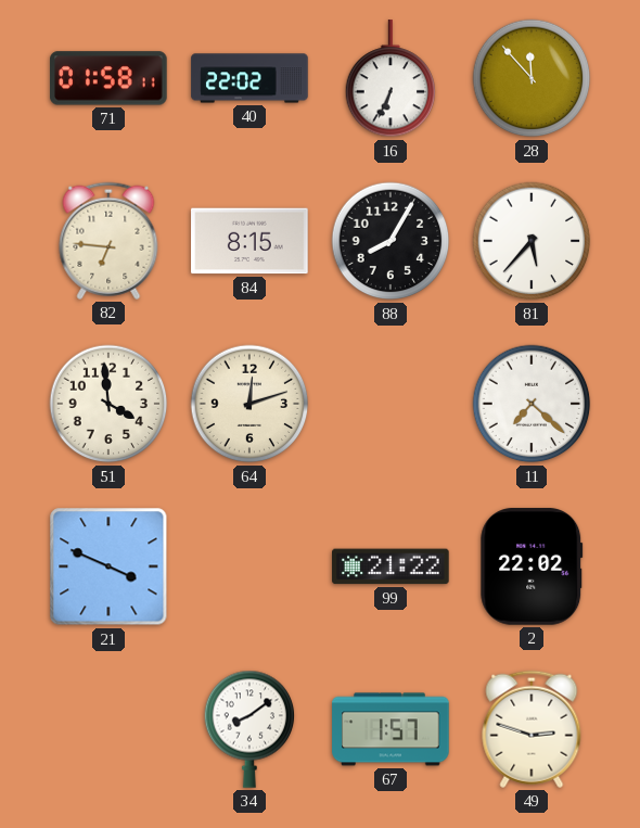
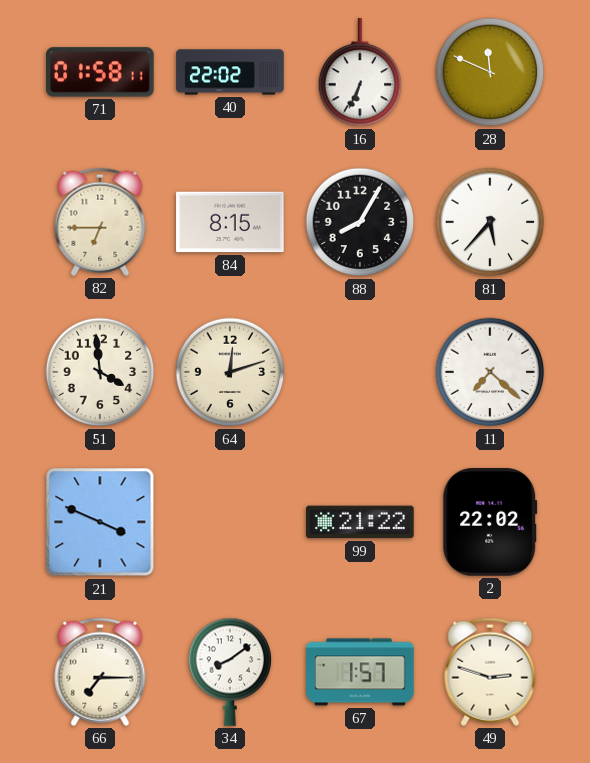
28: 11:53 -> 11:49 (490, 72)
82: 6:46 -> 6:45 (100, 222)
66: none -> 7:15 (100, 672)
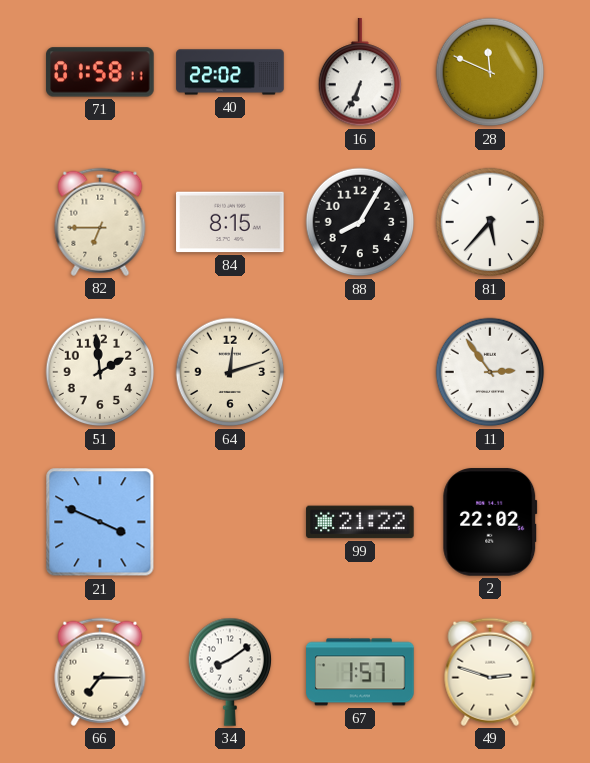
51: 3:59 -> 1:59 (100, 372)
11: 7:22 -> 2:54 (490, 372)
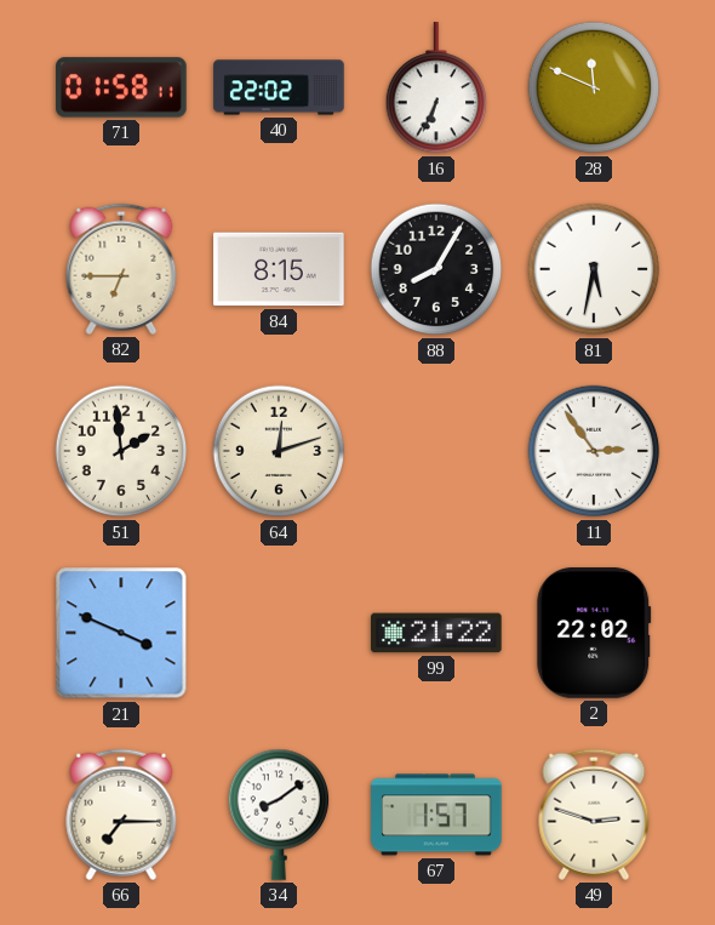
81: 5:37 -> 5:32 (594, 269)
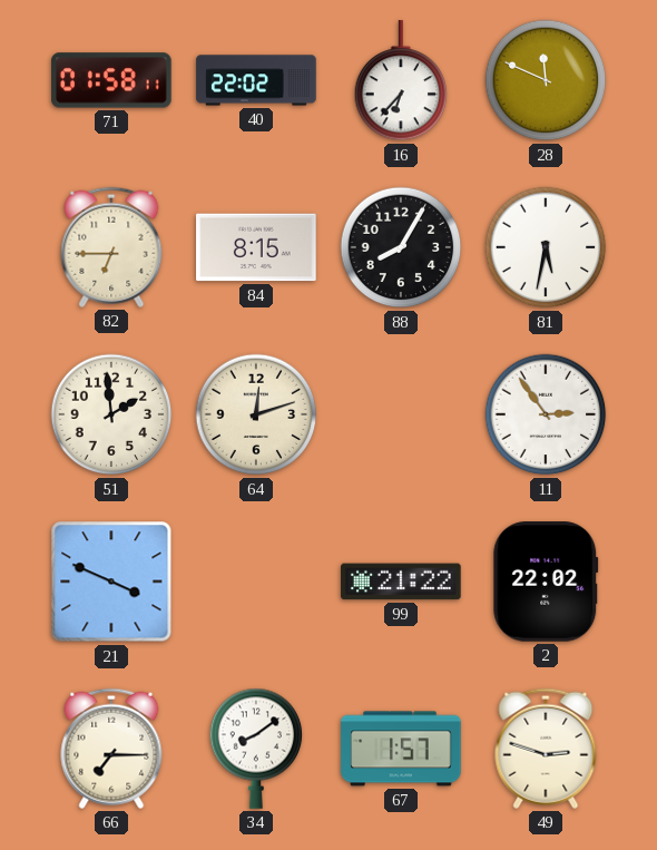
16: 6:34 -> 6:37 (401, 81)
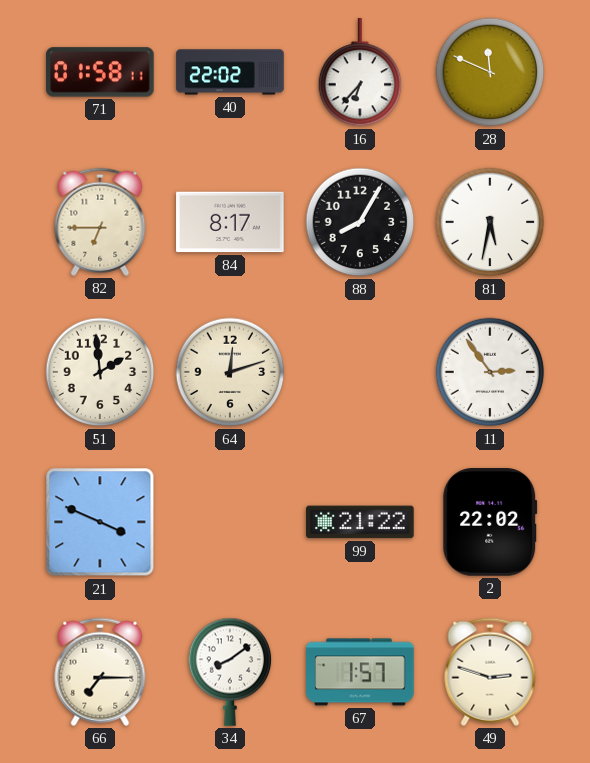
84: 8:15 -> 8:17 (230, 222)
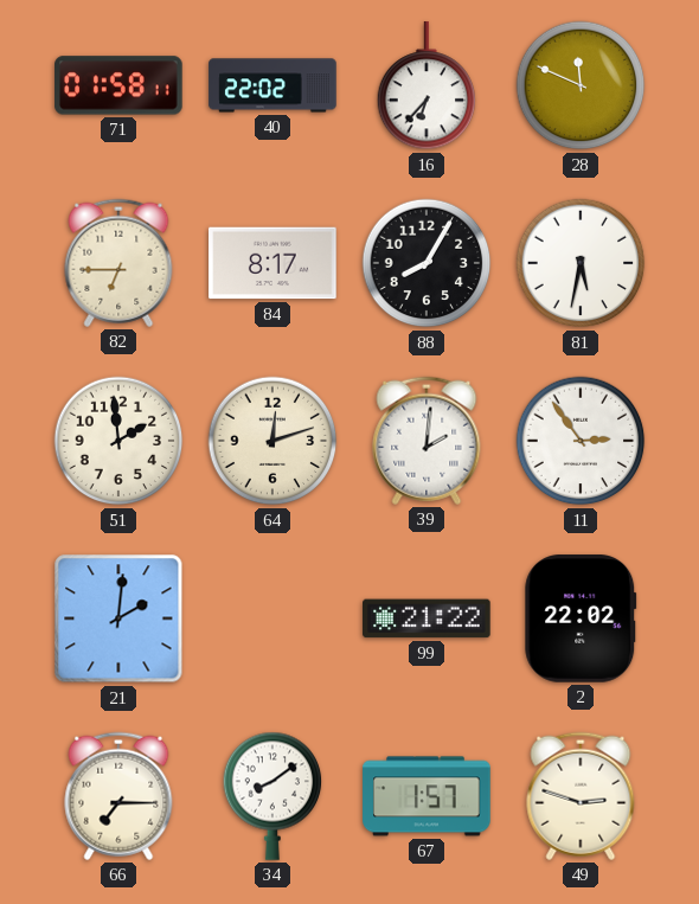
39: none -> 2:01 (427, 441)
21: 3:49 -> 2:01 (118, 618)
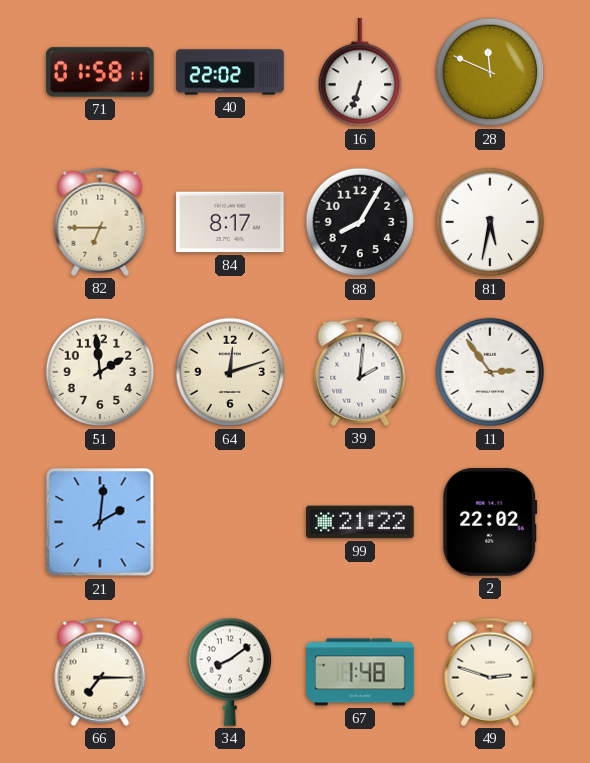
16: 6:37 -> 6:33 (360, 73)
67: 1:57 -> 1:48 (360, 672)
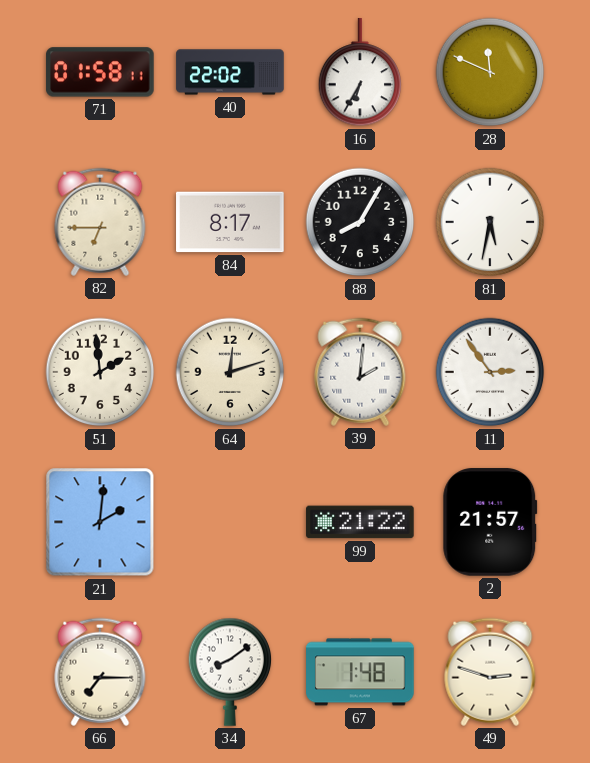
16: 6:33 -> 6:35 (360, 73)
2: 22:02 -> 21:57 (490, 522)
